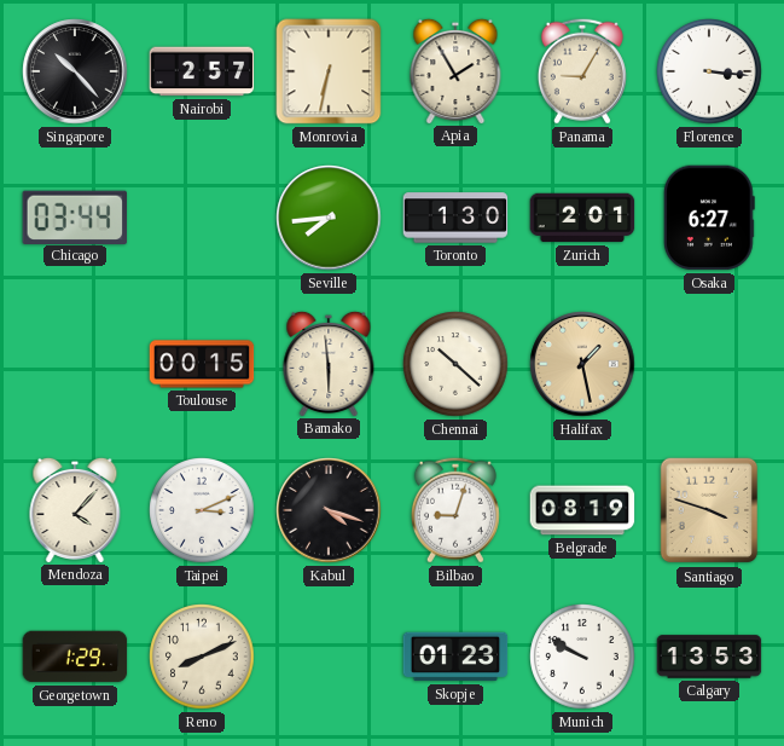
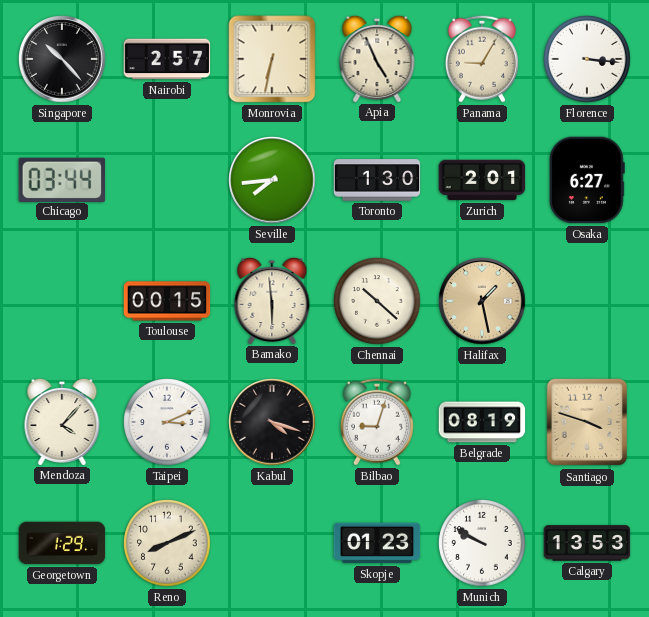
Apia: 1:55 -> 4:56 (377, 58)
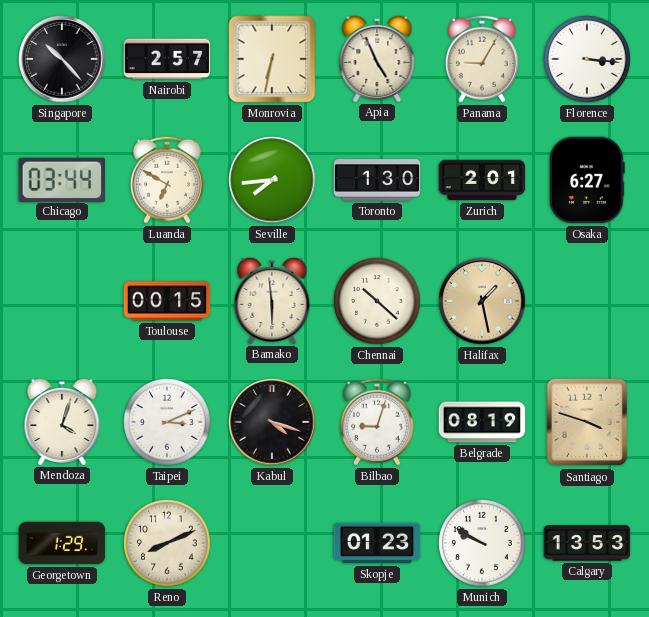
Luanda: none -> 6:50 (167, 180)
Mendoza: 4:07 -> 4:03 (62, 421)
